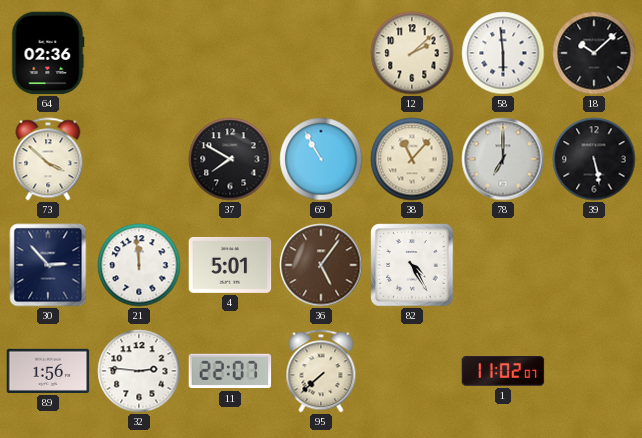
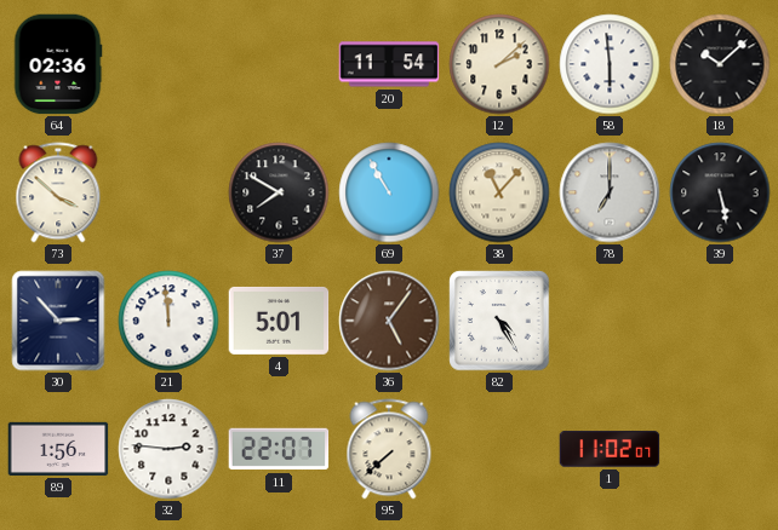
20: none -> 11:54 (389, 64)
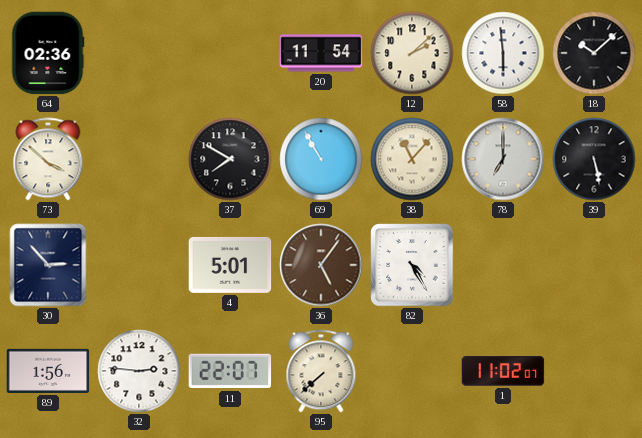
21: 11:59 -> none (168, 321)
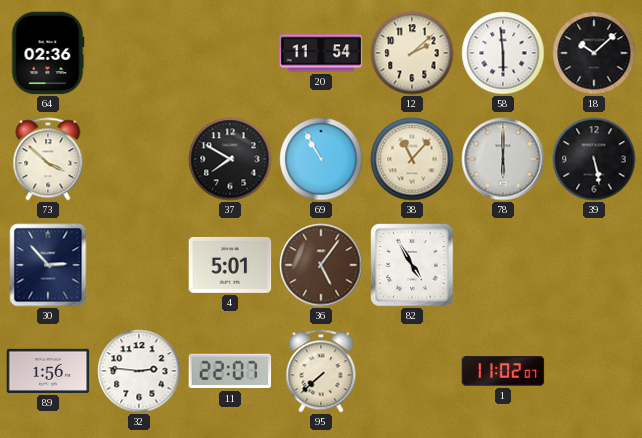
78: 7:00 -> 6:00 (503, 159)
82: 4:25 -> 4:55 (412, 265)
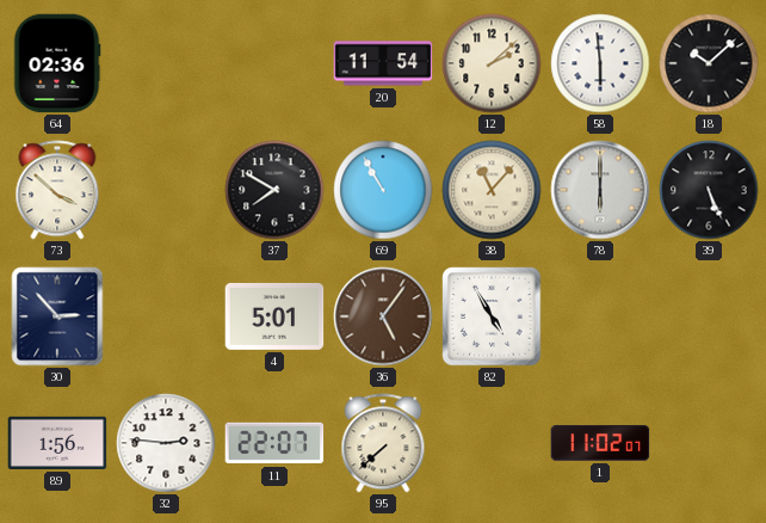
39: 5:28 -> 5:26 (709, 190)
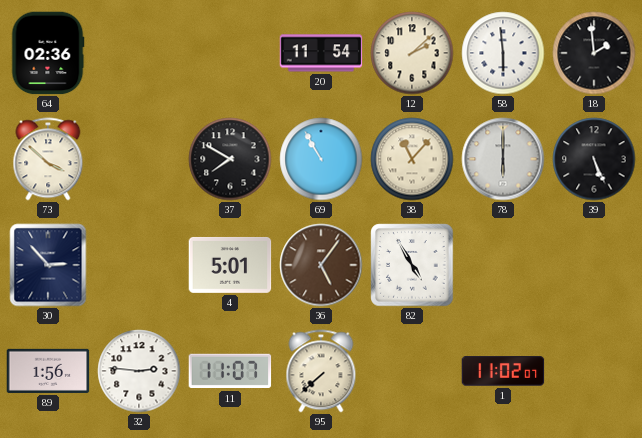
18: 10:08 -> 1:59 (594, 53)
11: 22:07 -> 11:07 (230, 371)
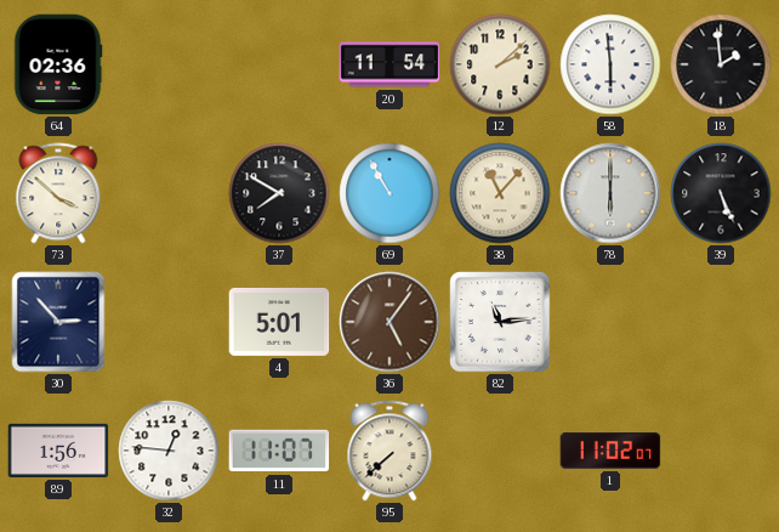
82: 4:55 -> 11:14 (500, 322)
32: 2:46 -> 12:46 (169, 451)
